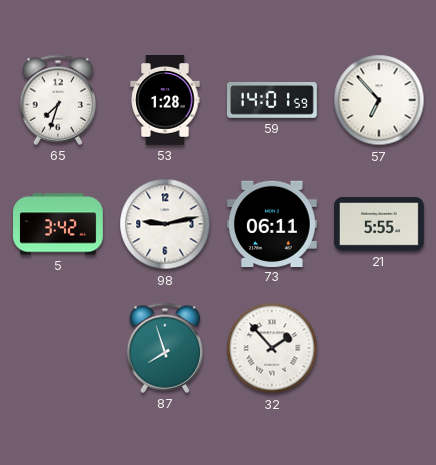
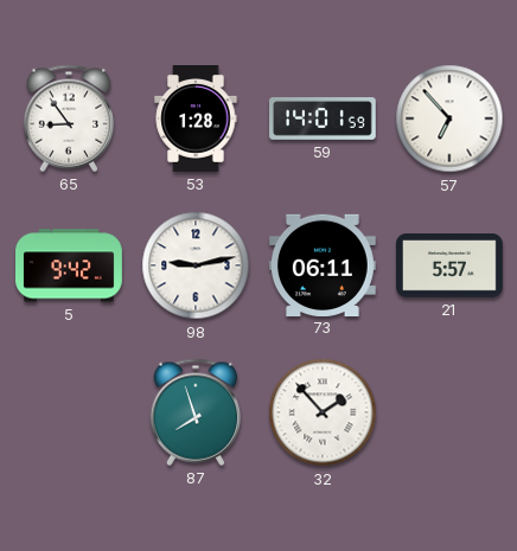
65: 7:33 -> 8:54 (69, 118)
5: 3:42 -> 9:42 (70, 265)
21: 5:55 -> 5:57 (451, 265)
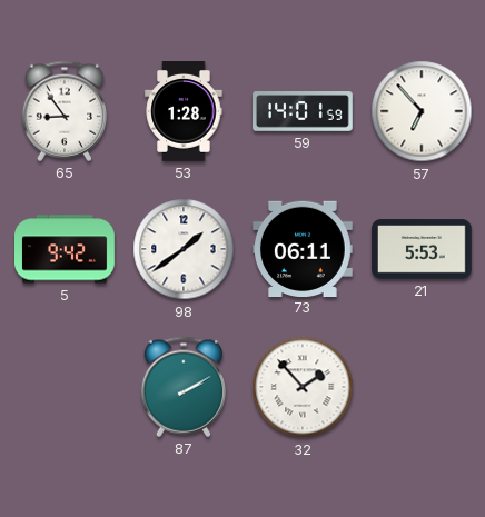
98: 9:13 -> 1:39 (184, 249)
21: 5:57 -> 5:53 (423, 249)
87: 7:57 -> 2:10 (184, 387)
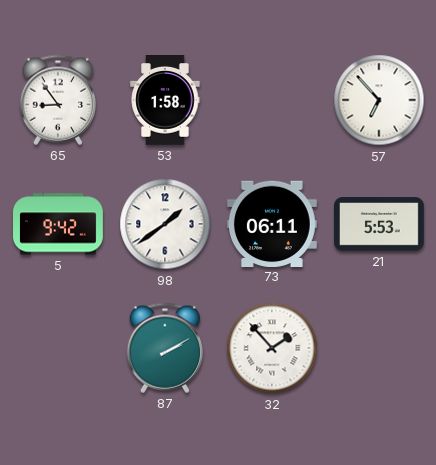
53: 1:28 -> 1:58 (165, 101)
59: 14:01 -> none (304, 112)
